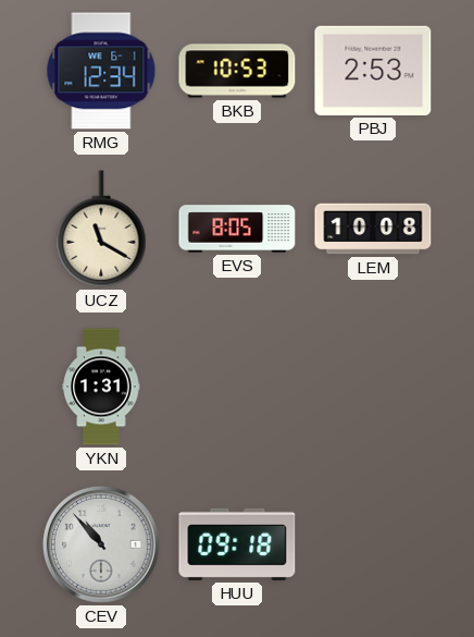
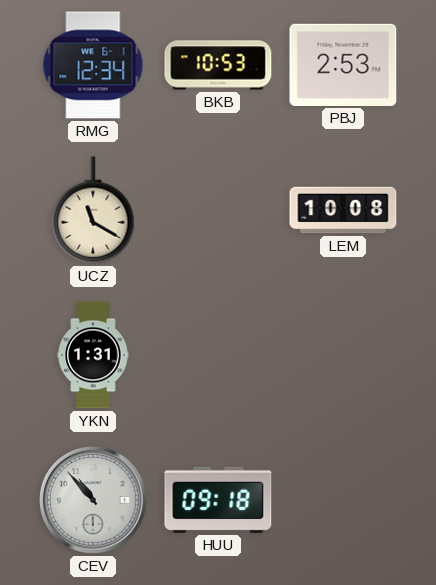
EVS: 8:05 -> none (237, 229)
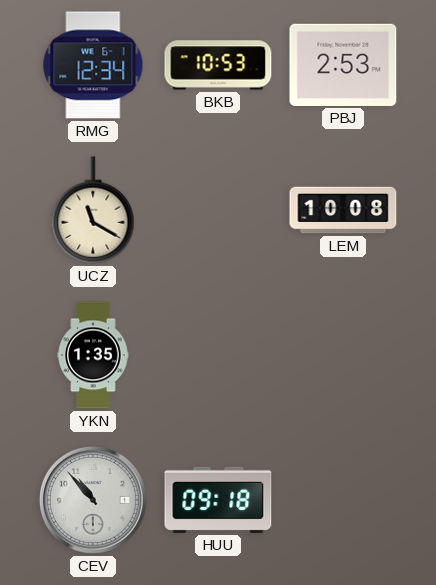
YKN: 1:31 -> 1:35 (93, 355)
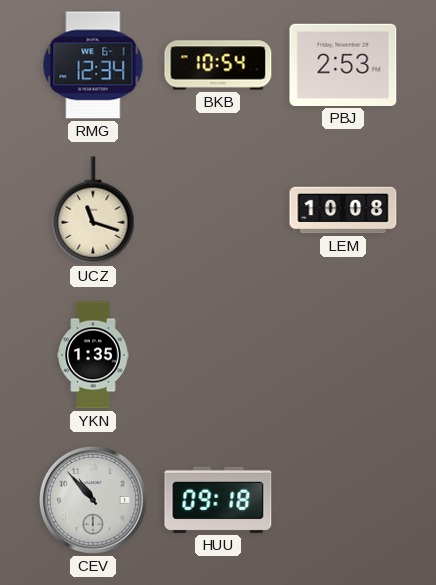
BKB: 10:53 -> 10:54 (218, 65)
UCZ: 11:20 -> 11:18 (93, 210)
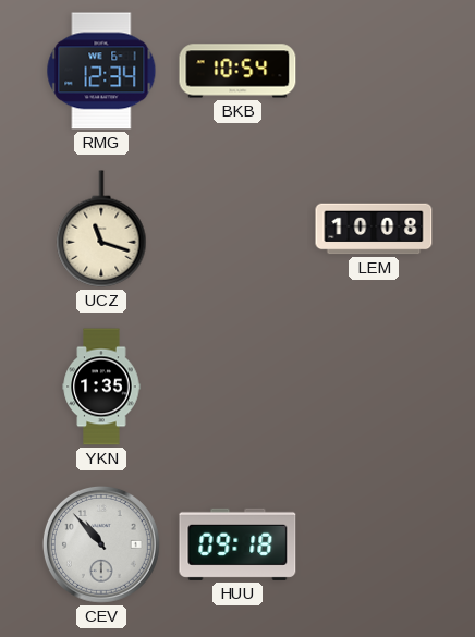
PBJ: 2:53 -> none (343, 65)
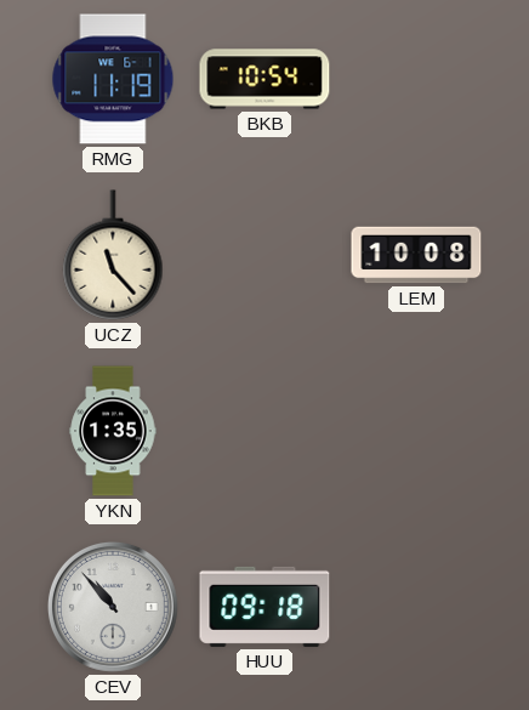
RMG: 12:34 -> 11:19 (113, 79)
UCZ: 11:18 -> 11:23 (113, 255)
